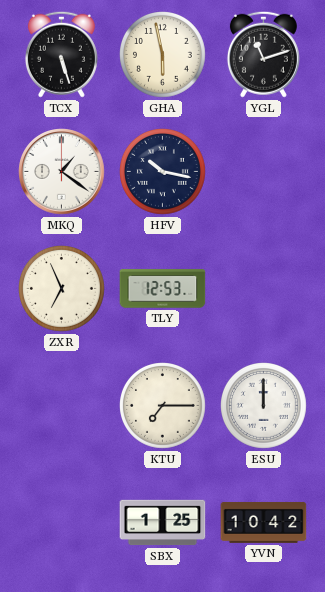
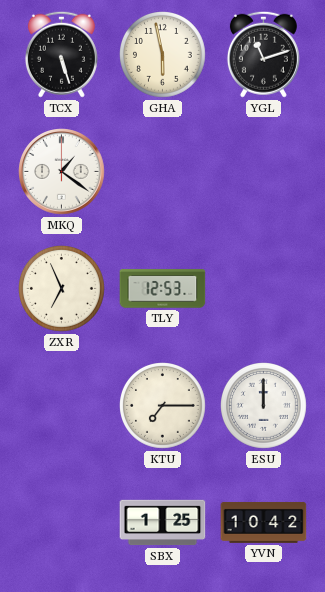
HFV: 10:17 -> none (163, 172)
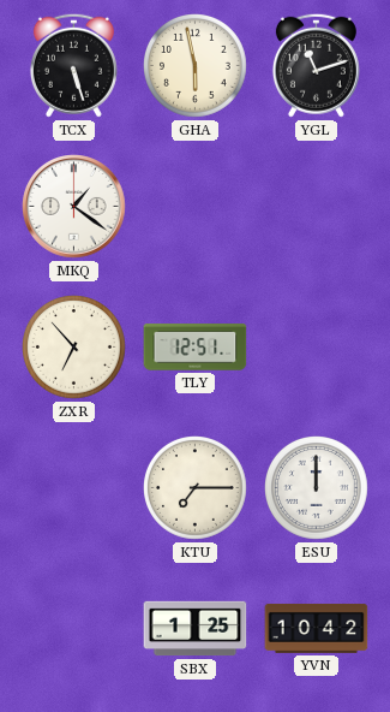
ZXR: 6:56 -> 6:53 (74, 348)
TLY: 12:53 -> 12:51 (196, 348)
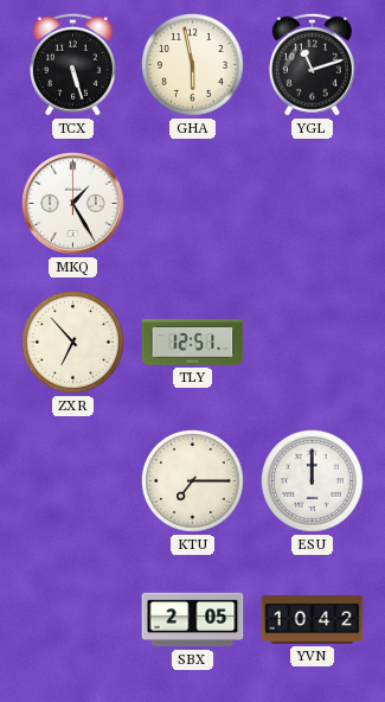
MKQ: 1:21 -> 1:25 (73, 204)
SBX: 1:25 -> 2:05 (193, 620)
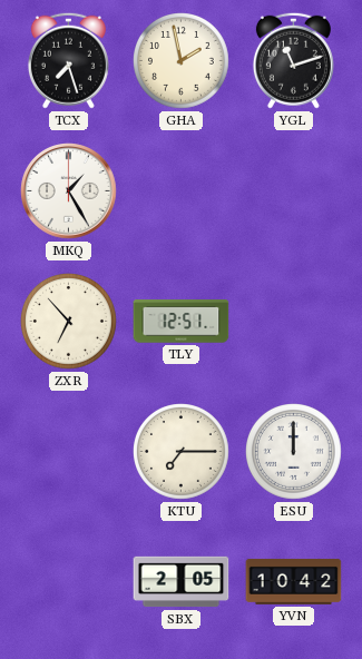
TCX: 5:27 -> 7:27 (68, 60)
GHA: 5:58 -> 1:58 (182, 61)
